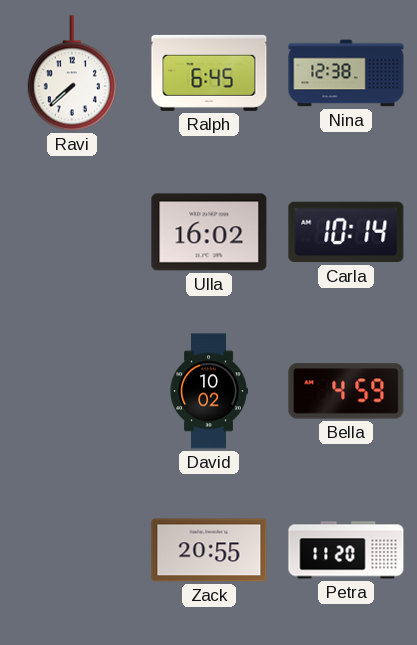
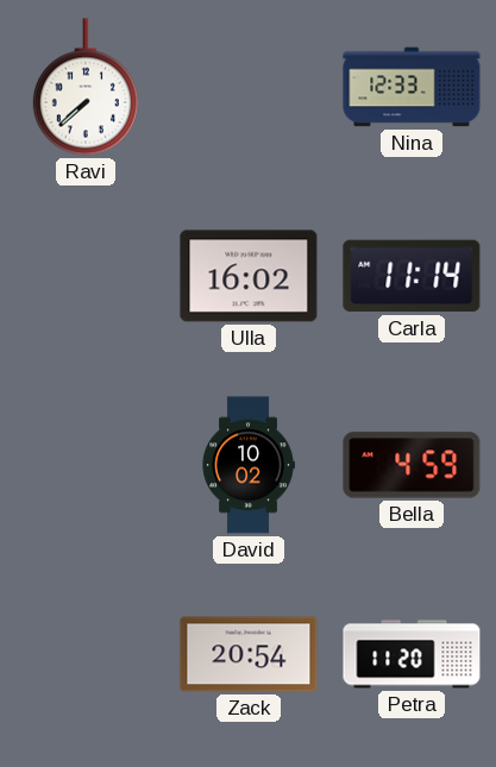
Ralph: 6:45 -> none (209, 73)
Nina: 12:38 -> 12:33 (412, 87)
Carla: 10:14 -> 11:14 (412, 276)
Zack: 20:55 -> 20:54 (249, 654)
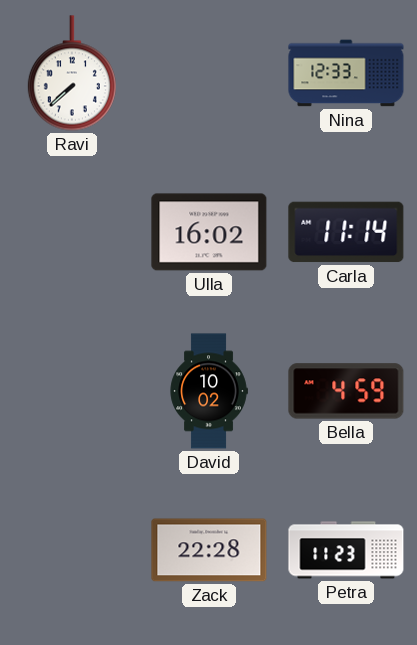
Zack: 20:54 -> 22:28 (209, 550)
Petra: 11:20 -> 11:23 (346, 550)
